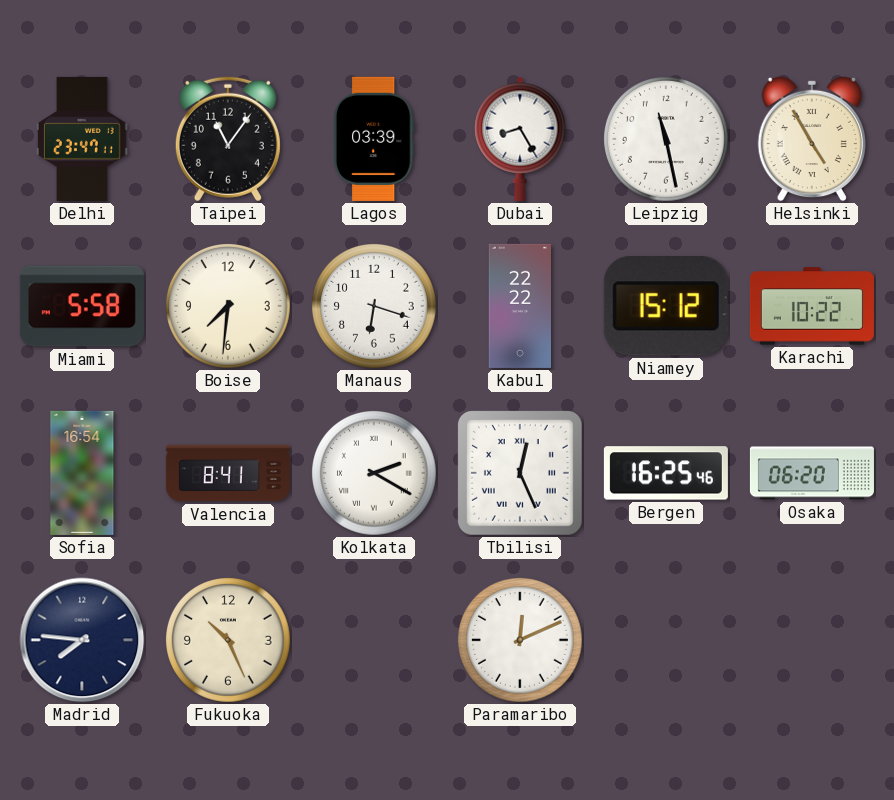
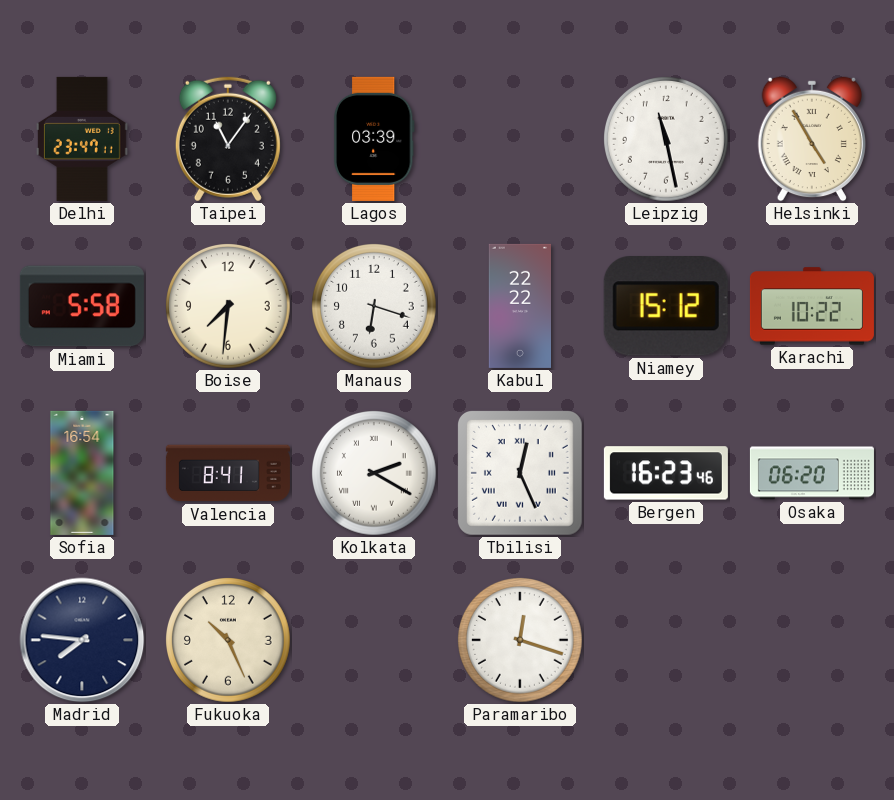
Dubai: 8:25 -> none (520, 139)
Bergen: 16:25 -> 16:23 (666, 473)
Paramaribo: 12:11 -> 12:18 (521, 641)
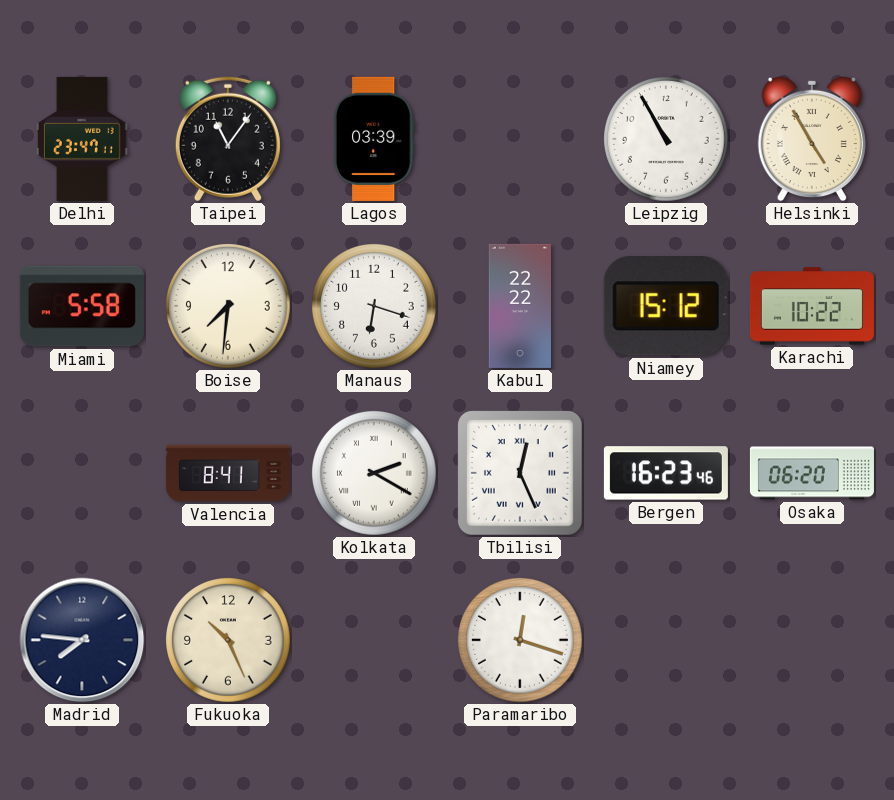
Leipzig: 11:28 -> 10:55 (667, 140)
Sofia: 16:54 -> none (82, 473)
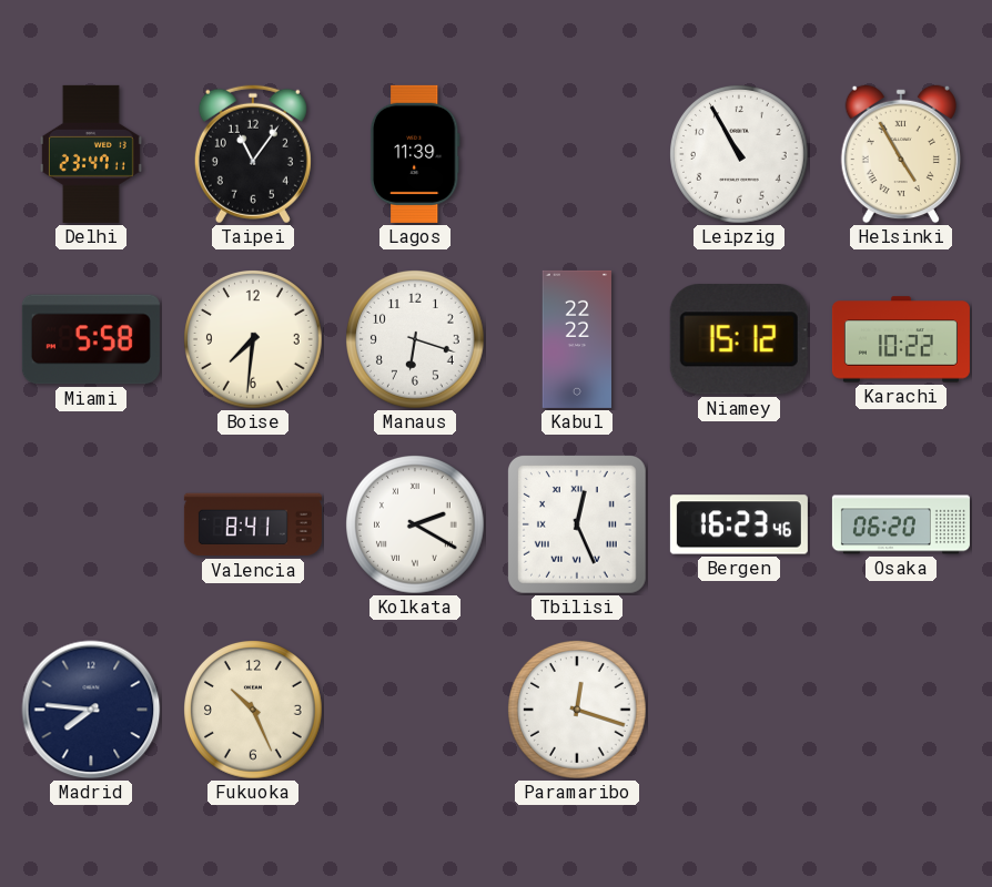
Lagos: 03:39 -> 11:39 (415, 154)
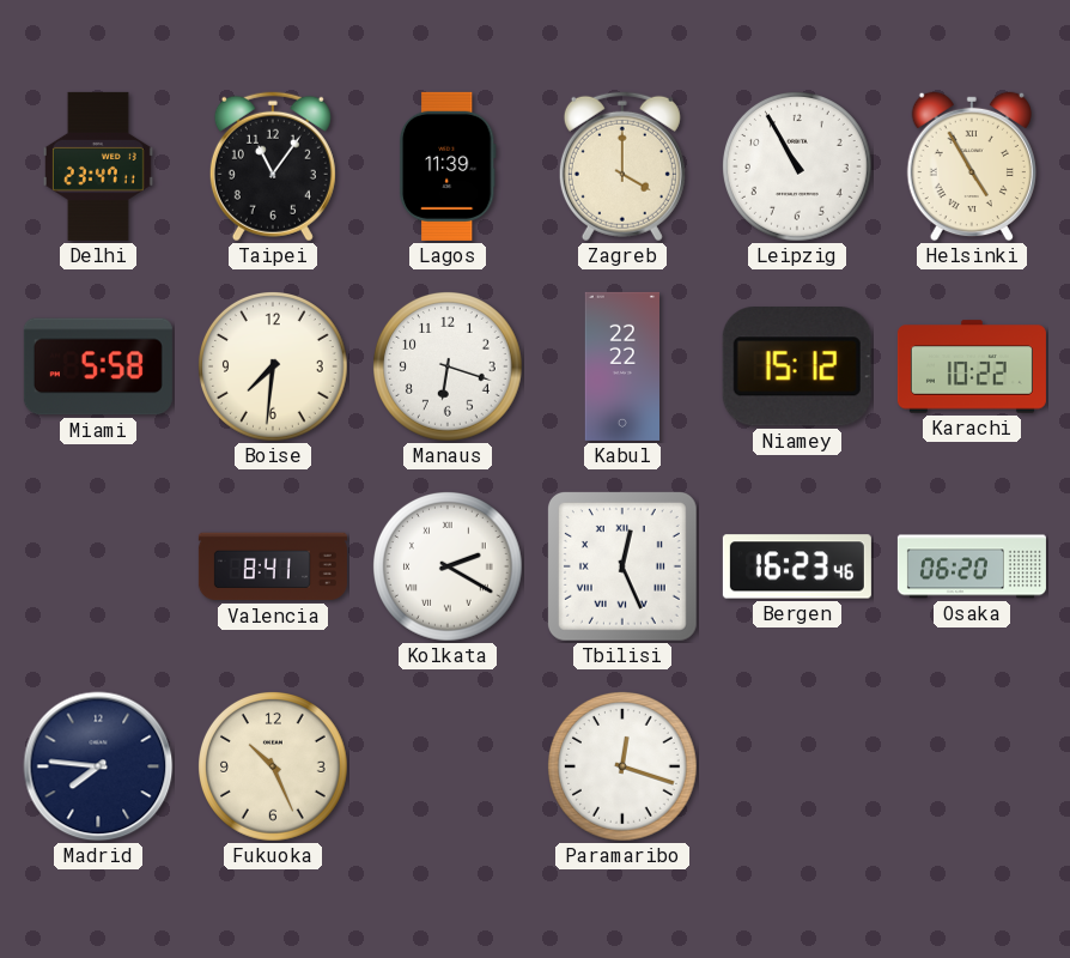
Zagreb: none -> 4:00 (622, 166)
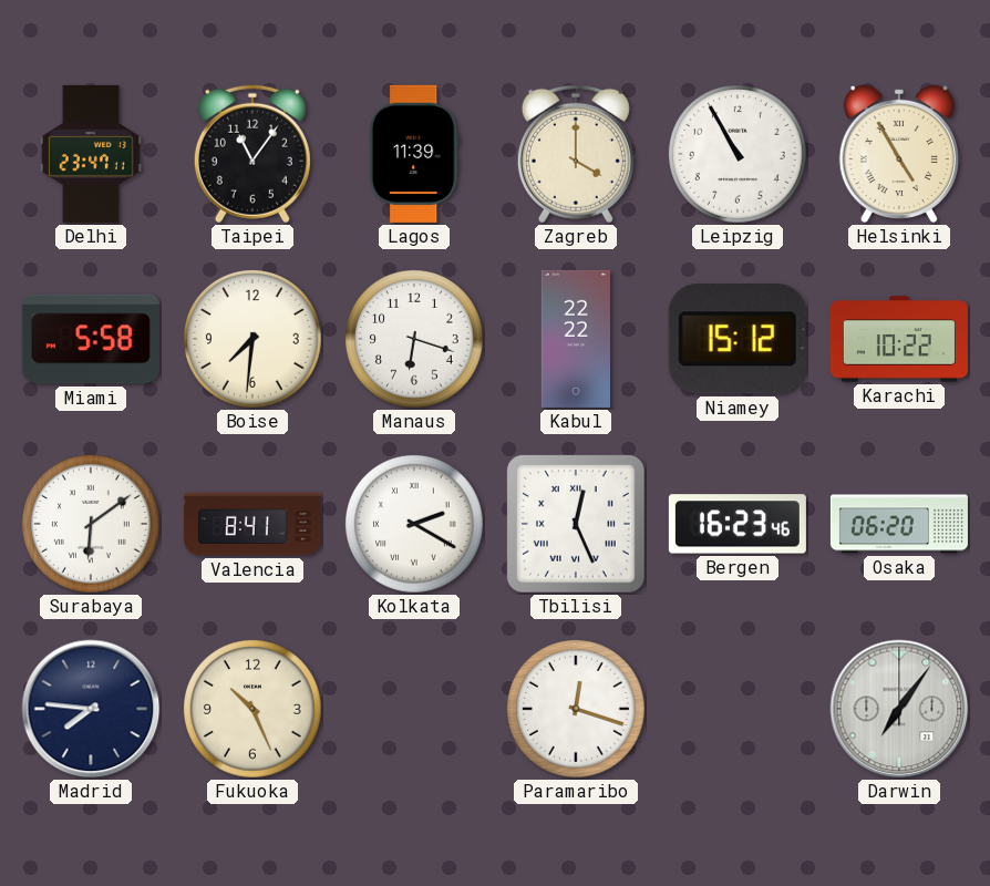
Surabaya: none -> 6:09 (92, 525)
Darwin: none -> 7:06 (899, 709)
